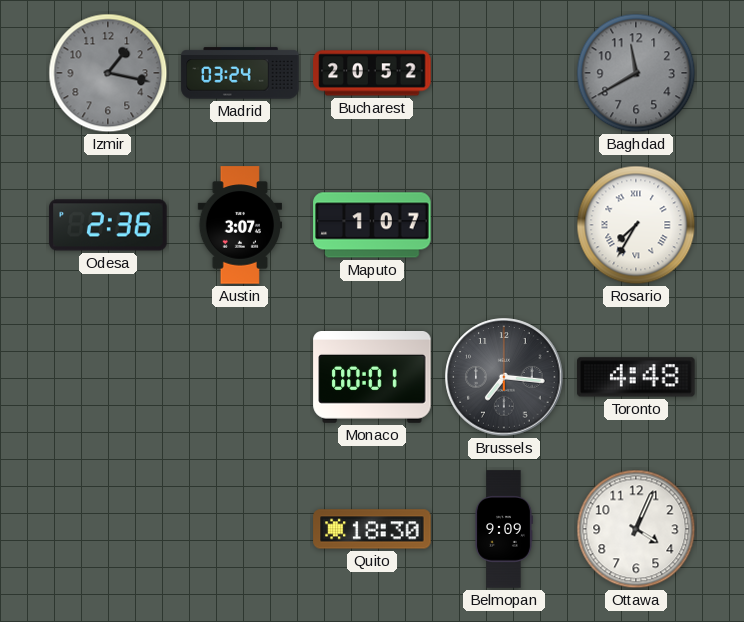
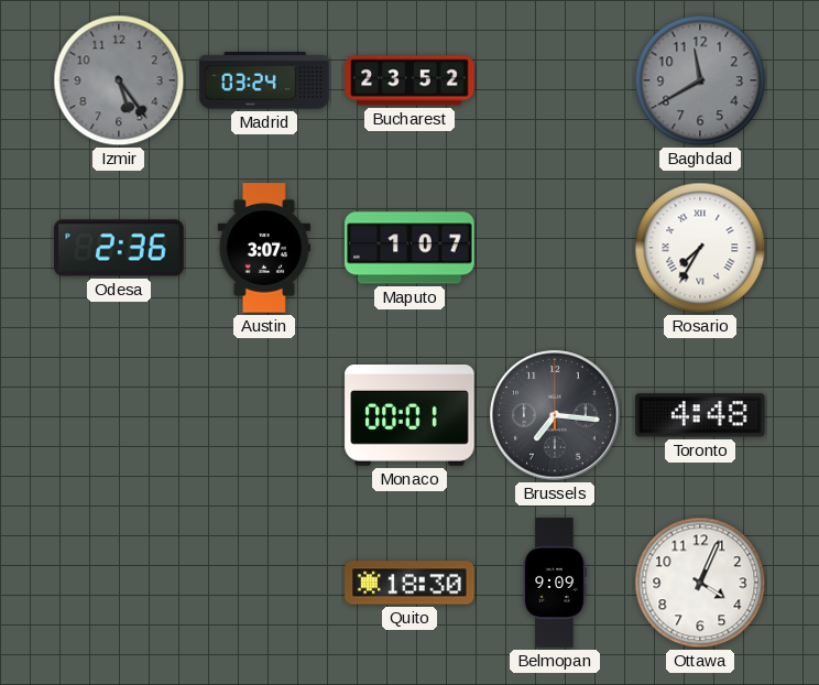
Izmir: 1:17 -> 5:24 (119, 80)
Bucharest: 20:52 -> 23:52 (409, 80)
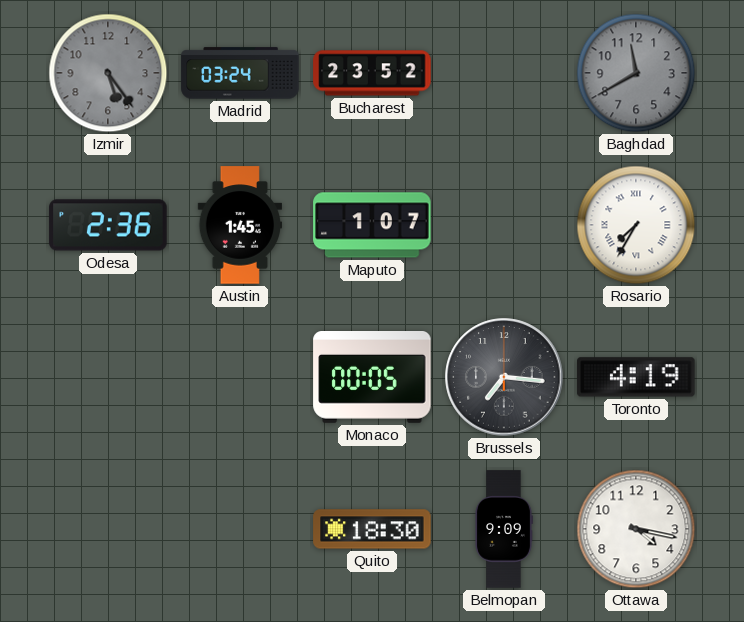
Austin: 3:07 -> 1:45 (239, 225)
Monaco: 00:01 -> 00:05 (372, 378)
Toronto: 4:48 -> 4:19 (636, 377)
Ottawa: 4:04 -> 4:17 (636, 529)
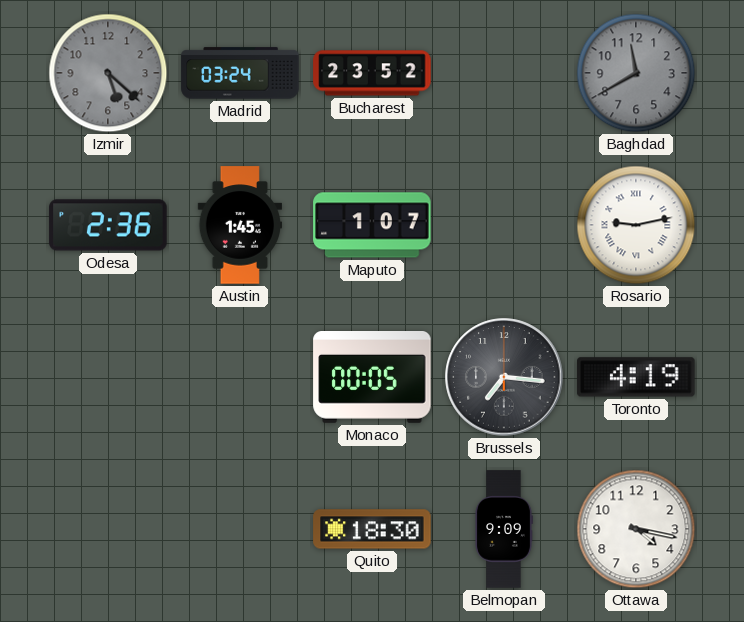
Izmir: 5:24 -> 5:22 (108, 73)
Rosario: 7:35 -> 9:13 (636, 225)
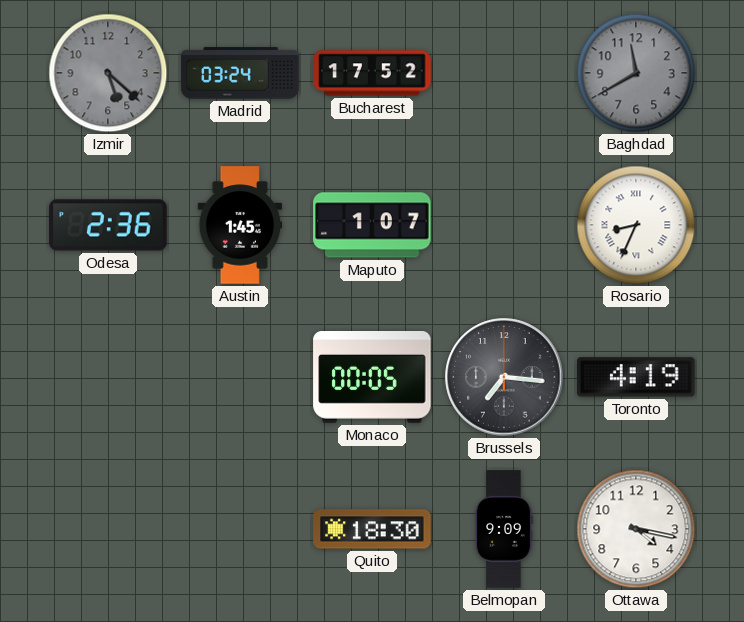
Bucharest: 23:52 -> 17:52 (372, 73)
Rosario: 9:13 -> 8:34 (636, 225)
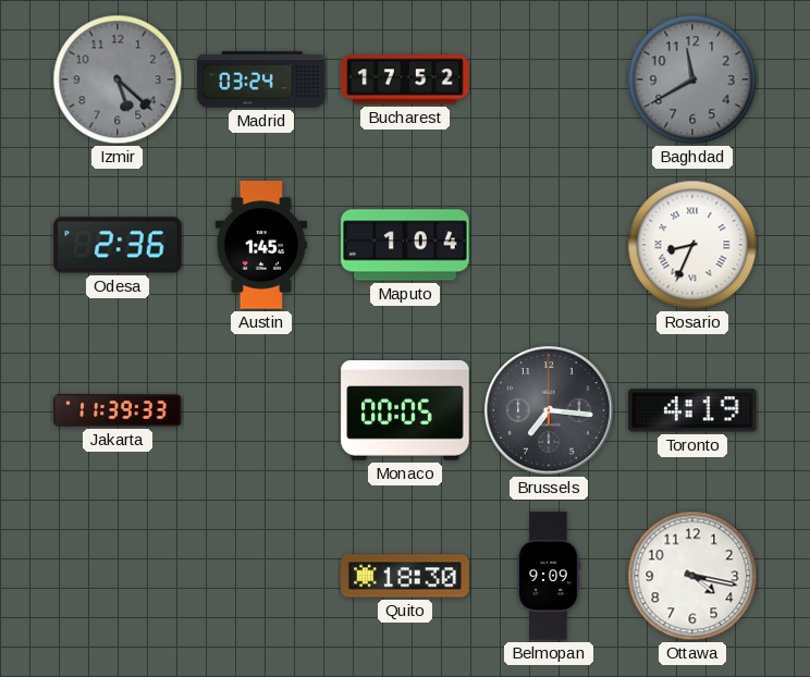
Maputo: 1:07 -> 1:04 (405, 245)
Jakarta: none -> 11:39 (118, 410)
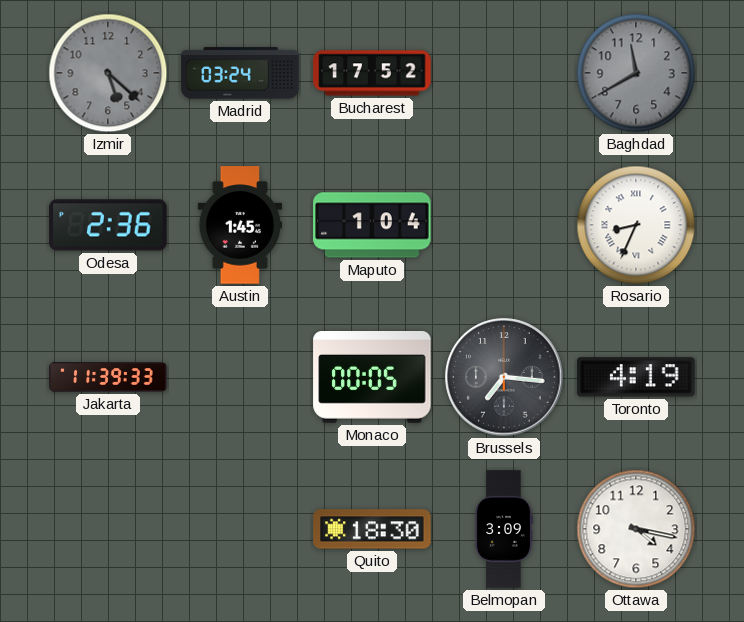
Belmopan: 9:09 -> 3:09 (504, 529)
